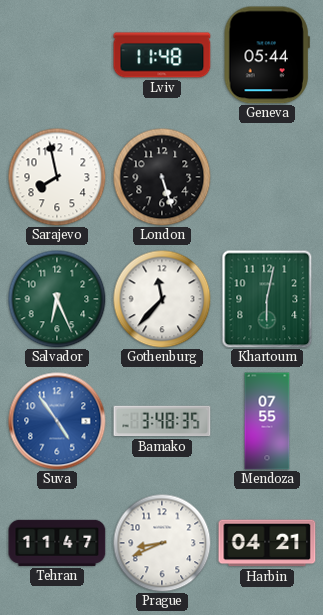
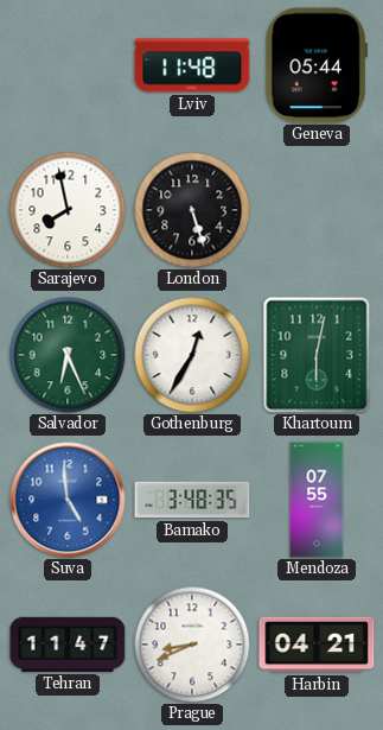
Gothenburg: 11:37 -> 12:35 (192, 355)
Suva: 4:54 -> 4:59 (68, 500)
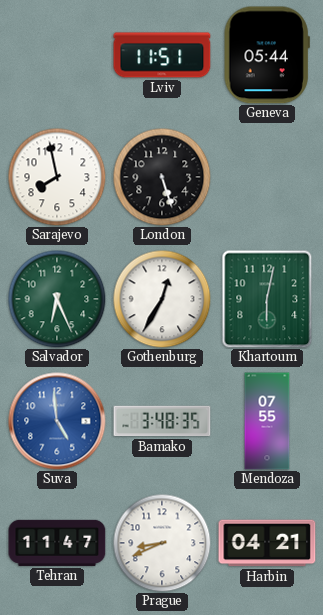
Lviv: 11:48 -> 11:51 (162, 55)
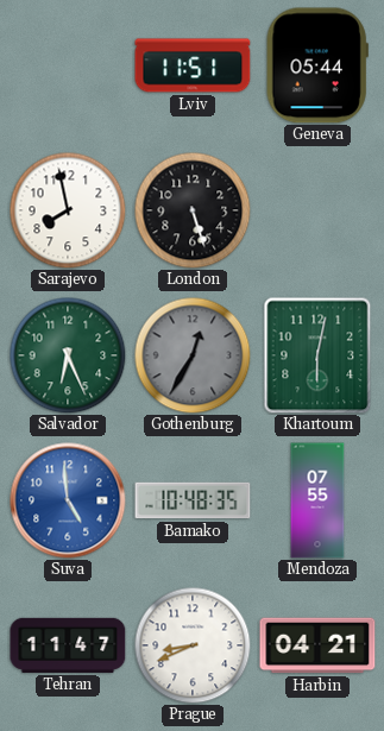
Gothenburg dial: white -> grey (193, 355)
Bamako: 3:48 -> 10:48 (193, 500)
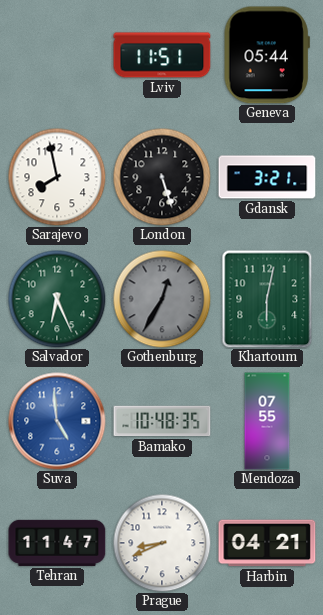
Gdansk: none -> 3:21 (267, 177)
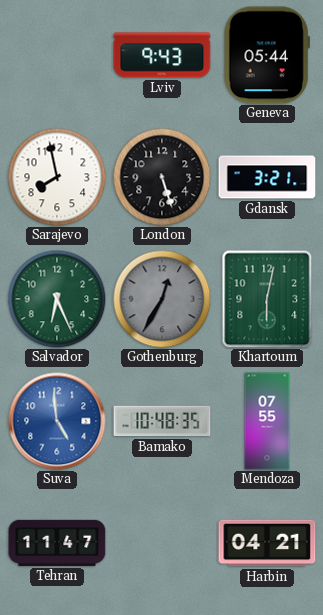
Lviv: 11:51 -> 9:43 (162, 55)
Prague: 8:41 -> none (162, 543)
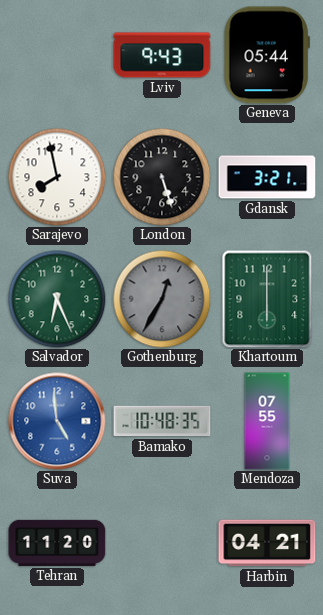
Khartoum: 6:02 -> 6:00 (267, 299)
Tehran: 11:47 -> 11:20 (57, 543)
